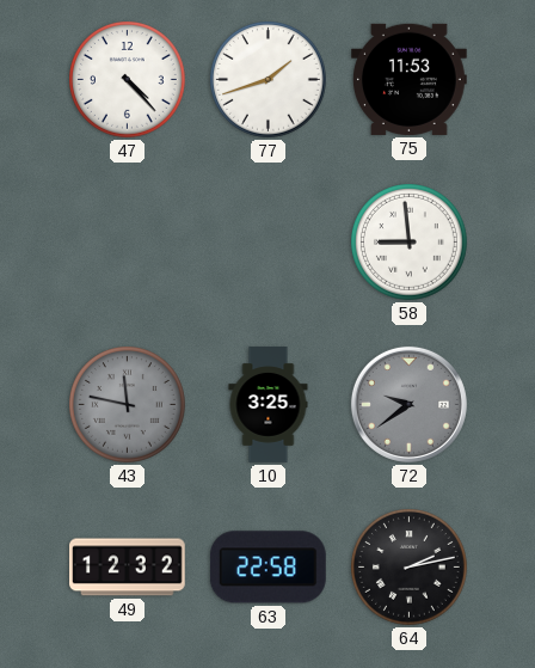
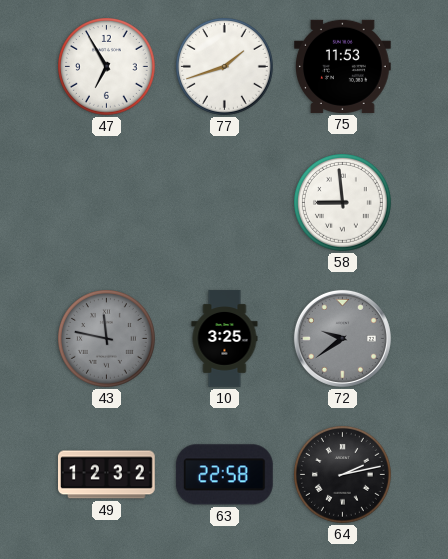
47: 4:23 -> 6:55 (107, 67)
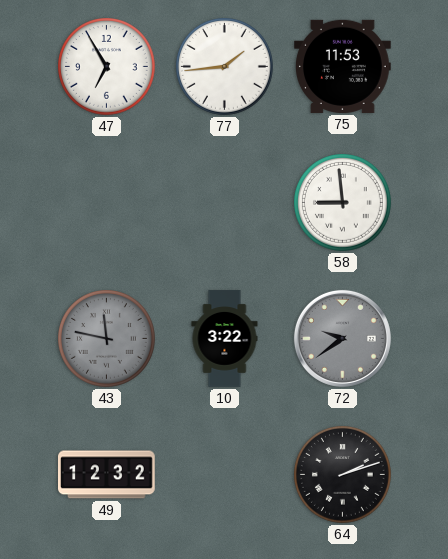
77: 1:42 -> 1:44 (225, 67)
10: 3:25 -> 3:22 (225, 339)
63: 22:58 -> none (224, 475)
64: 2:13 -> 2:12 (343, 475)
